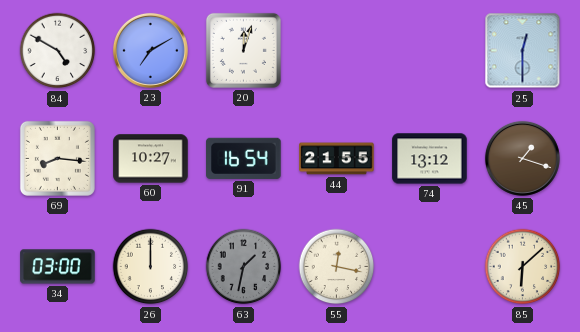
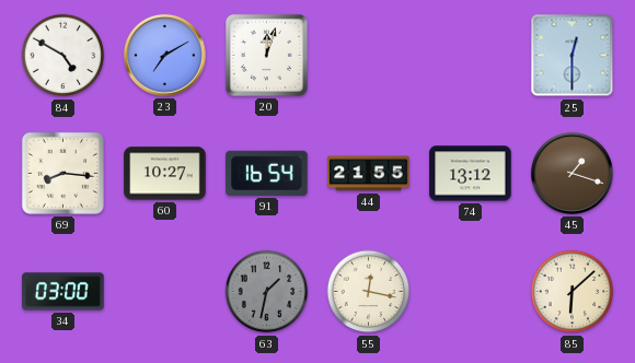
26: 12:00 -> none (151, 267)
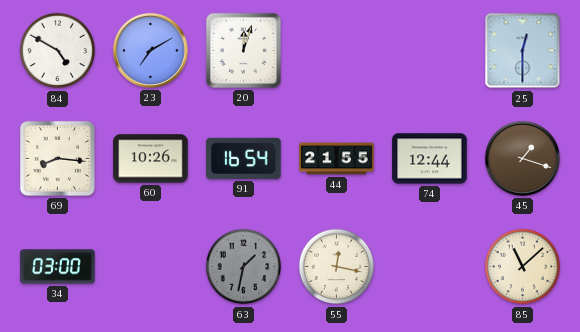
60: 10:27 -> 10:26 (151, 159)
74: 13:12 -> 12:44 (430, 159)
85: 6:08 -> 11:08 (523, 267)
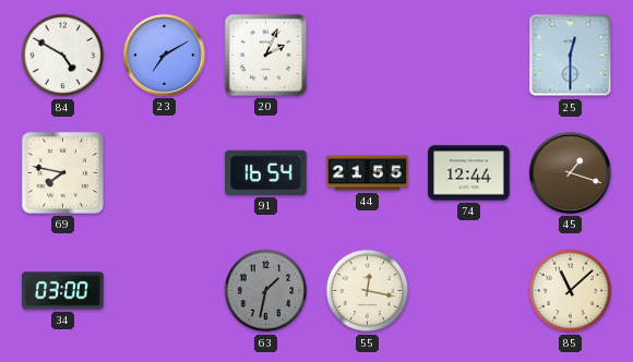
20: 12:03 -> 2:04 (265, 55)
69: 8:16 -> 7:47 (62, 172)
60: 10:26 -> none (151, 159)
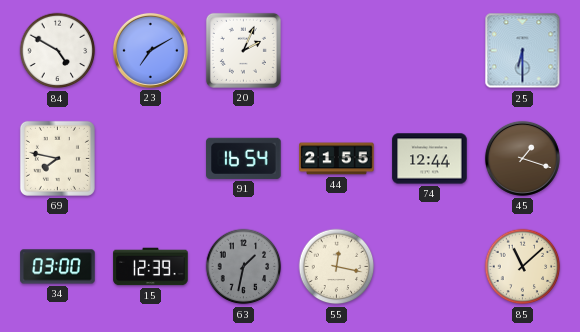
25: 12:30 -> 6:30 (523, 51)
15: none -> 12:39 (151, 267)
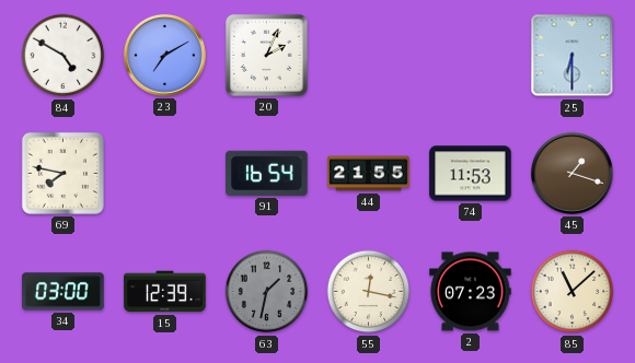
74: 12:44 -> 11:53 (471, 174)
2: none -> 07:23 (471, 292)
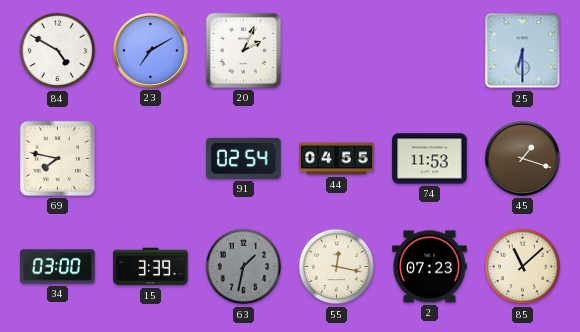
91: 16:54 -> 02:54 (244, 158)
44: 21:55 -> 04:55 (337, 159)
15: 12:39 -> 3:39 (151, 267)
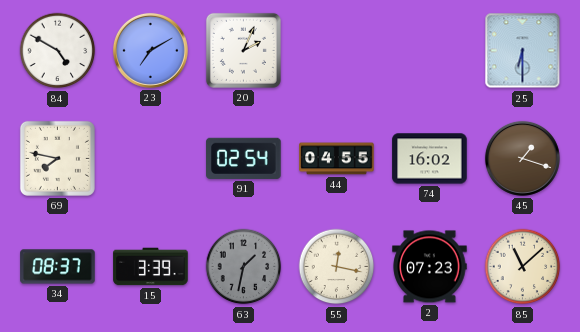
74: 11:53 -> 16:02 (430, 159)
34: 03:00 -> 08:37 (58, 267)
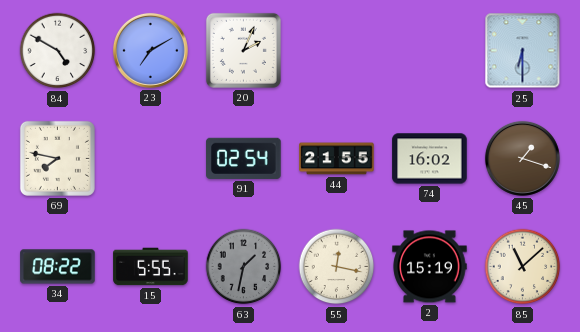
44: 04:55 -> 21:55 (337, 159)
34: 08:37 -> 08:22 (58, 267)
15: 3:39 -> 5:55 (151, 267)
2: 07:23 -> 15:19 (430, 267)
